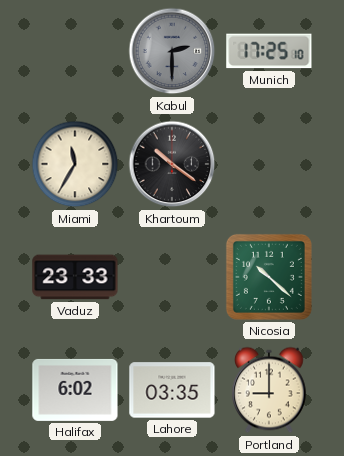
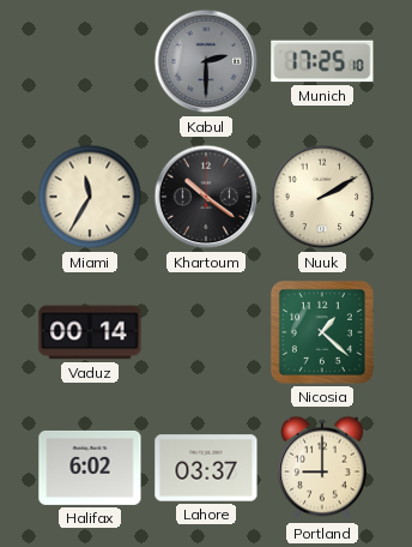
Nuuk: none -> 2:10 (322, 197)
Vaduz: 23:33 -> 00:14 (90, 332)
Nicosia: 10:22 -> 1:22 (322, 332)
Lahore: 03:35 -> 03:37 (206, 468)
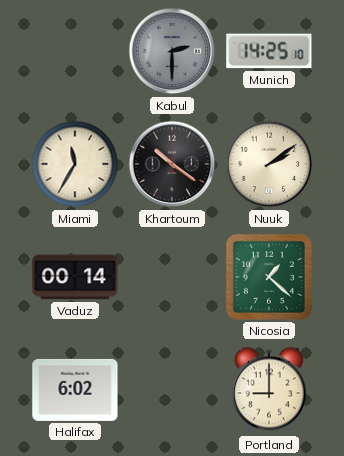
Munich: 17:25 -> 14:25 (269, 51)
Nuuk: 2:10 -> 2:09 (269, 164)
Lahore: 03:37 -> none (206, 468)
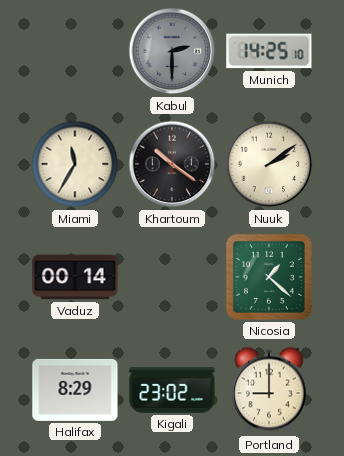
Halifax: 6:02 -> 8:29 (75, 390)
Kigali: none -> 23:02 (172, 390)
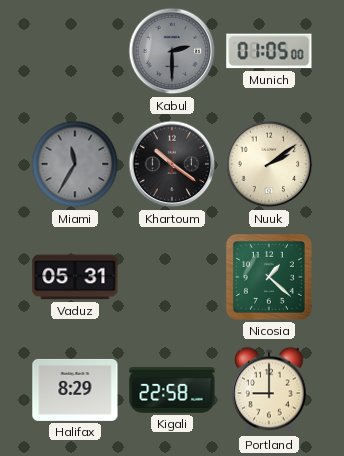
Munich: 14:25 -> 01:05 (269, 51)
Miami dial: cream -> grey (75, 164)
Vaduz: 00:14 -> 05:31 (75, 277)
Kigali: 23:02 -> 22:58 (172, 390)
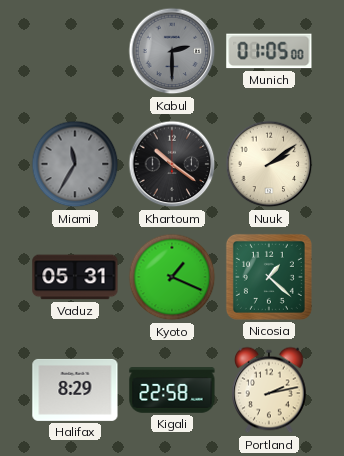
Kyoto: none -> 1:19 (172, 277)
Portland: 9:00 -> 2:13 (270, 390)
